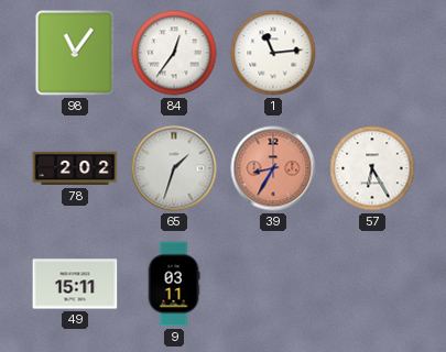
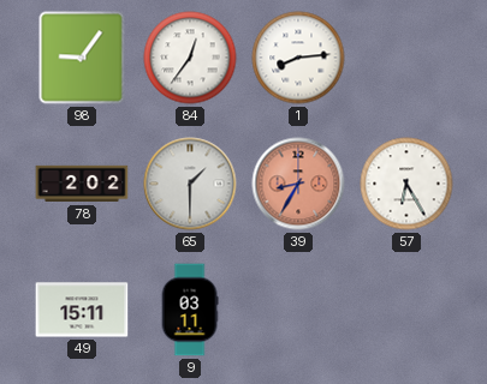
98: 11:06 -> 9:06 (82, 58)
1: 11:14 -> 8:14 (298, 58)
65: 1:33 -> 1:30 (190, 184)
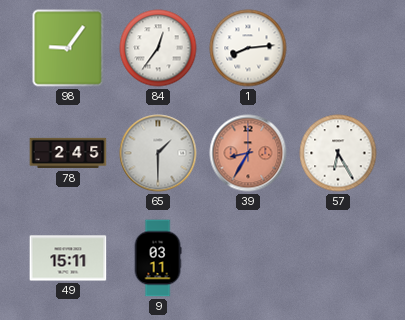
78: 2:02 -> 2:45 (68, 153)
